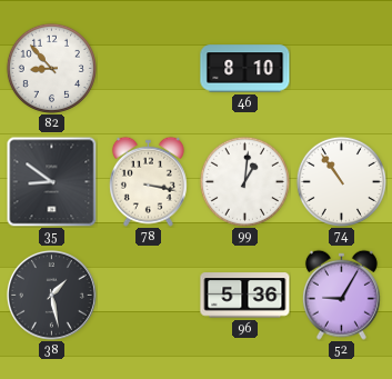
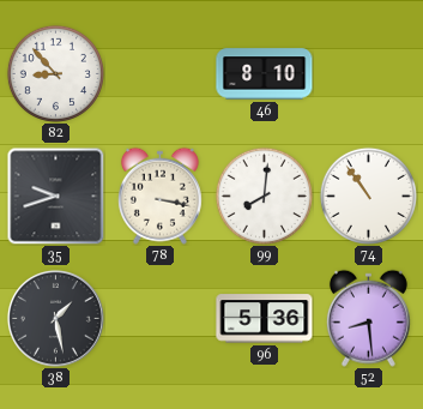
35: 8:51 -> 9:42 (55, 196)
99: 1:01 -> 8:01 (264, 196)
52: 9:05 -> 8:29 (368, 318)
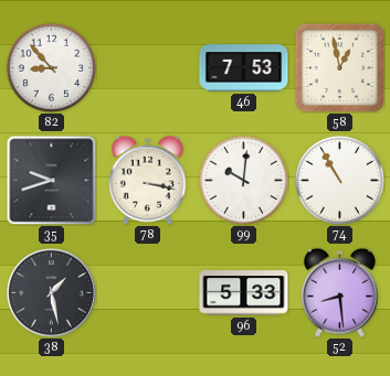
46: 8:10 -> 7:53 (244, 68)
58: none -> 12:58 (339, 67)
99: 8:01 -> 10:01 (243, 180)
74: 10:54 -> 10:55 (339, 180)
96: 5:36 -> 5:33 (244, 293)
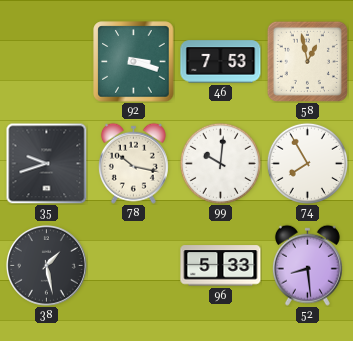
82: 8:53 -> none (51, 67)
92: none -> 3:18 (134, 62)
78: 3:17 -> 10:17 (133, 163)
74: 10:55 -> 7:55 (307, 163)
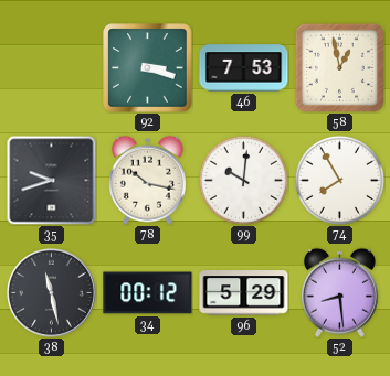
38: 1:28 -> 11:28 (51, 292)
34: none -> 00:12 (148, 293)
96: 5:33 -> 5:29 (244, 293)
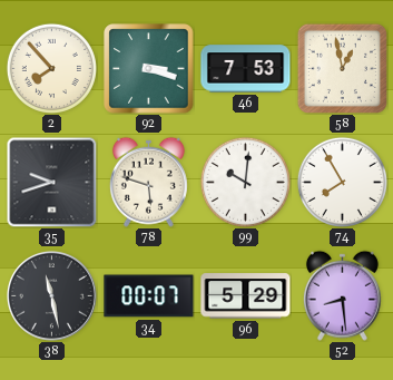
2: none -> 7:53 (51, 68)
78: 10:17 -> 5:48 (148, 182)
34: 00:12 -> 00:07 (149, 296)
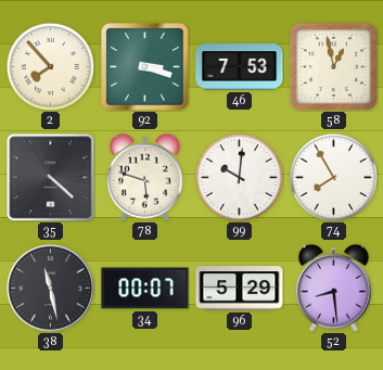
35: 9:42 -> 4:22 (50, 177)
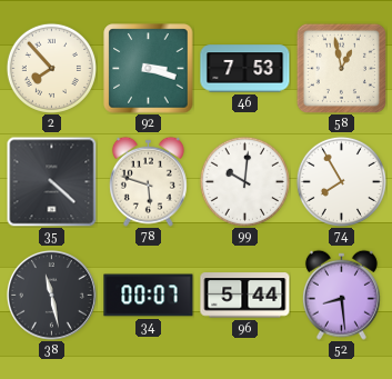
96: 5:29 -> 5:44 (245, 296)
